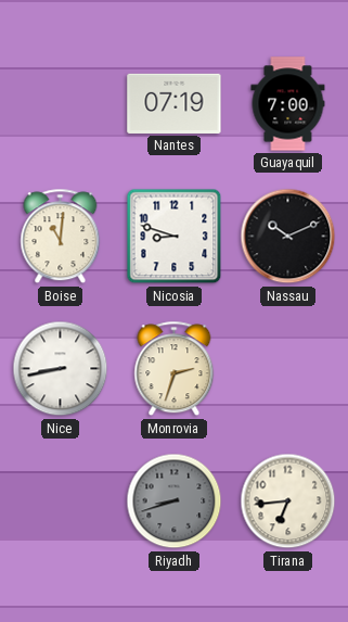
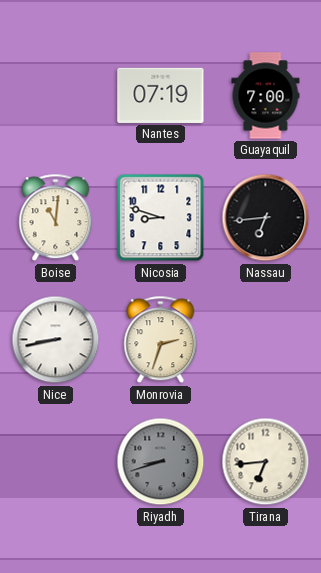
Nassau: 10:11 -> 6:44 (266, 218)
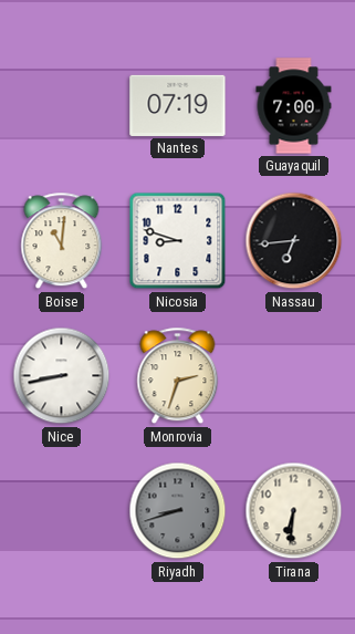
Tirana: 6:44 -> 6:31 (294, 511)
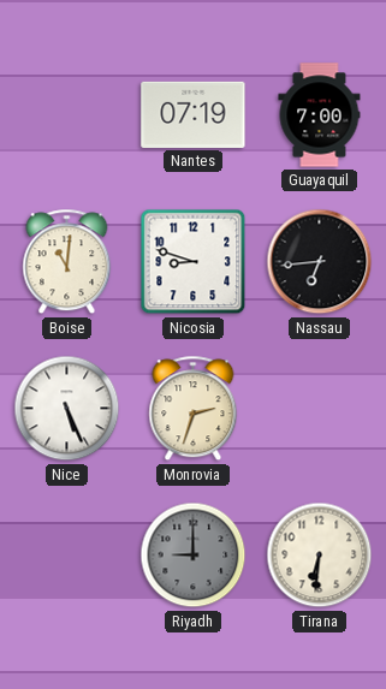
Nice: 8:43 -> 5:26 (67, 409)
Riyadh: 8:42 -> 9:00 (194, 556)
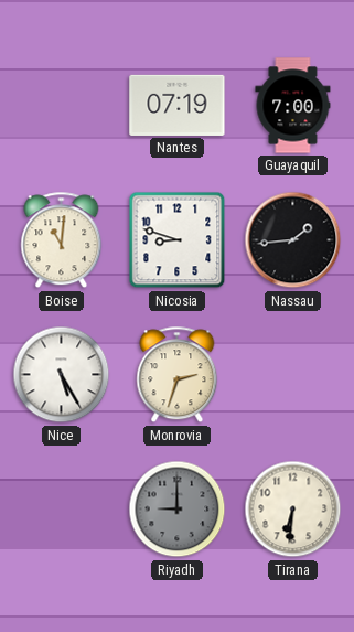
Nassau: 6:44 -> 1:44 (293, 240)
Nice: 5:26 -> 5:25 (62, 375)
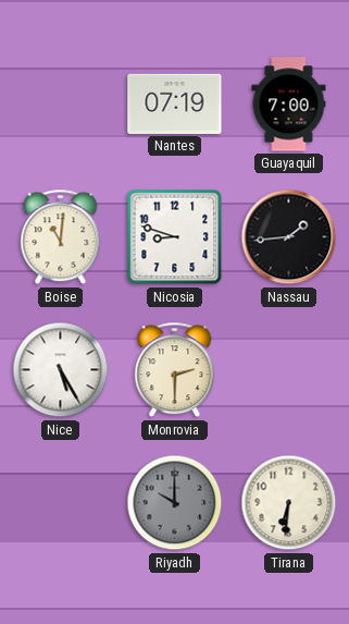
Monrovia: 2:33 -> 2:30 (175, 370)
Riyadh: 9:00 -> 10:00 (175, 503)
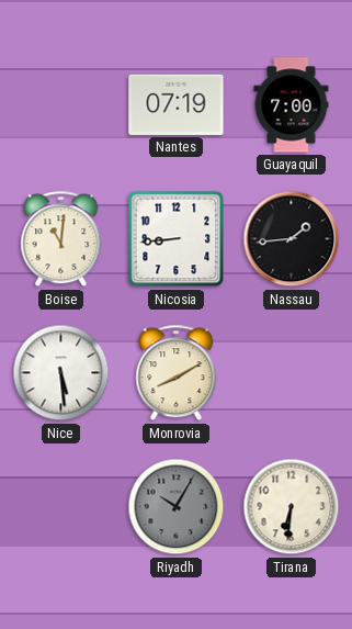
Nicosia: 8:48 -> 8:44 (177, 239)
Nice: 5:25 -> 5:29 (61, 373)
Monrovia: 2:30 -> 8:10 (177, 373)
Riyadh: 10:00 -> 10:05 (177, 507)
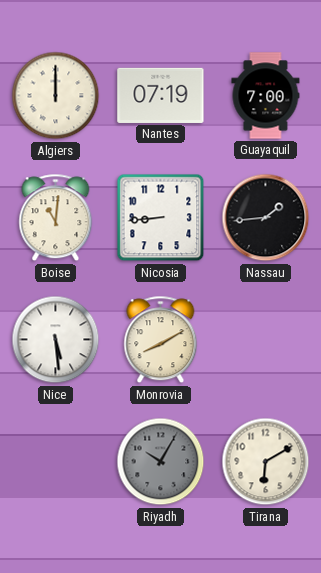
Algiers: none -> 12:00 (56, 96)
Tirana: 6:31 -> 6:10 (266, 462)
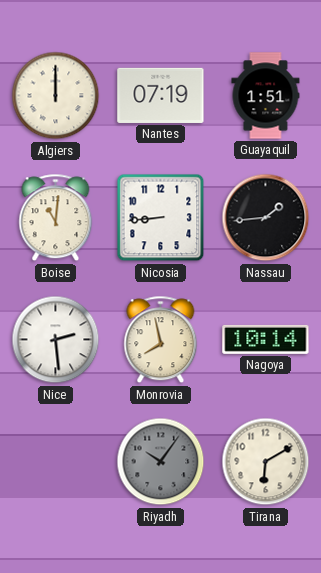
Guayaquil: 7:00 -> 1:51 (266, 96)
Nice: 5:29 -> 2:29 (56, 340)
Monrovia: 8:10 -> 7:58 (161, 340)
Nagoya: none -> 10:14 (266, 339)
Riyadh: 10:05 -> 10:06 (161, 462)
